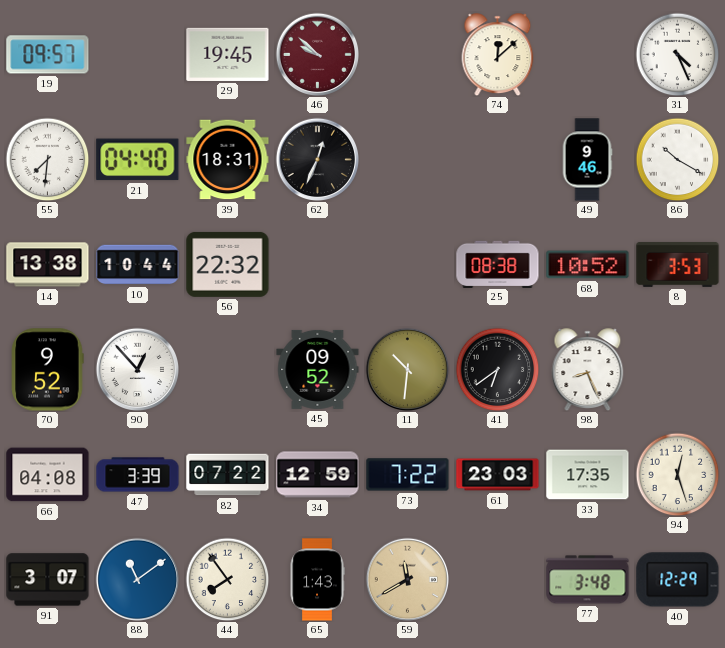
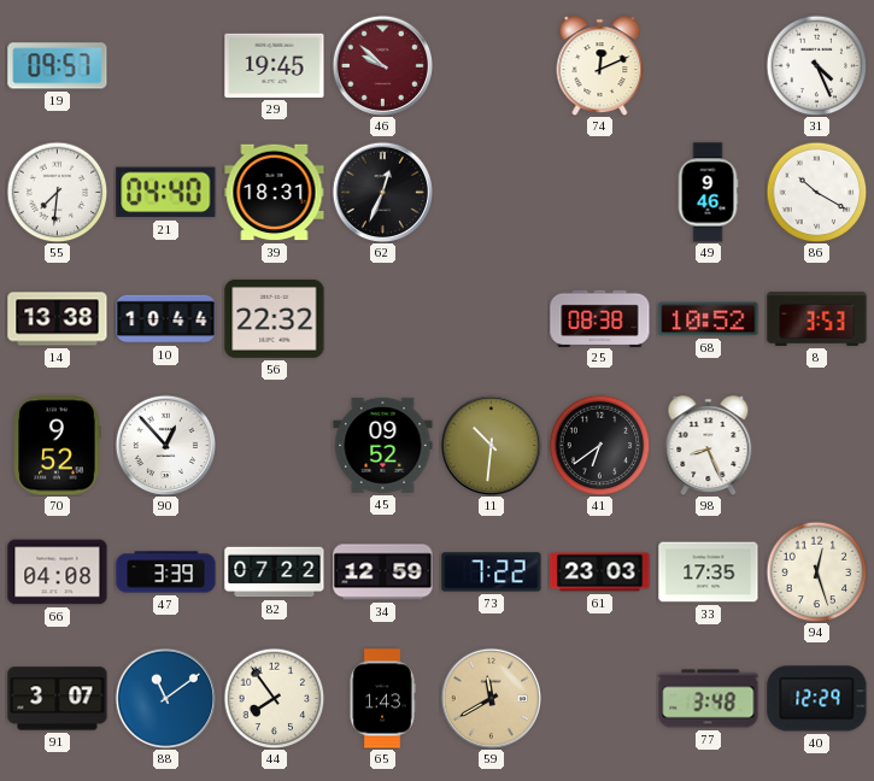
74: 12:08 -> 12:11 (600, 65)
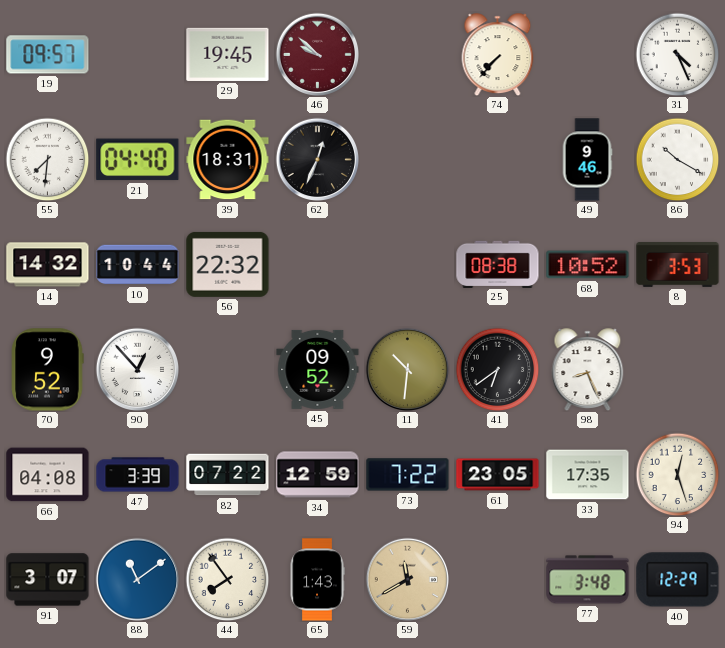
74: 12:11 -> 7:37 (498, 54)
14: 13:38 -> 14:32 (48, 265)
61: 23:03 -> 23:05 (498, 475)
